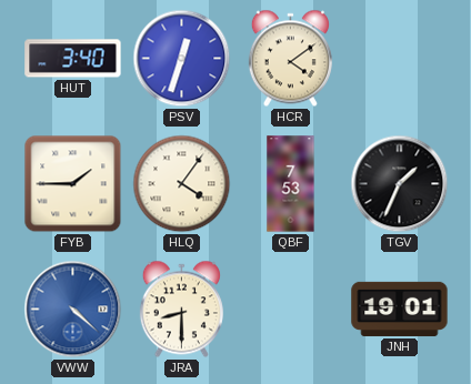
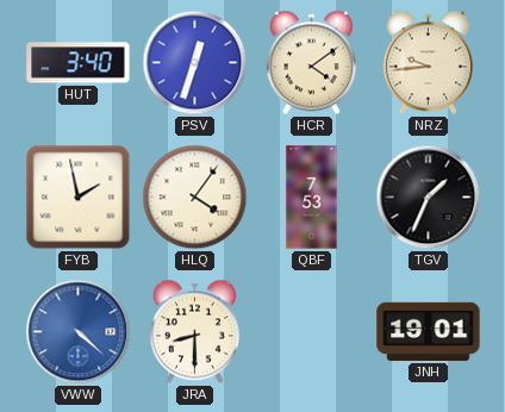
NRZ: none -> 9:44 (428, 63)
FYB: 1:45 -> 1:58 (79, 198)
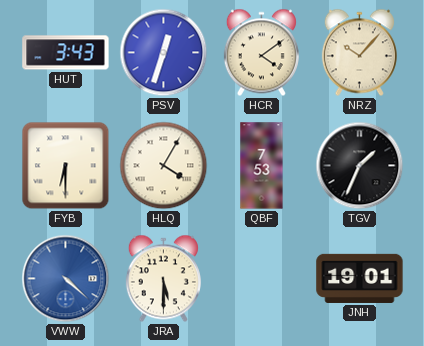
HUT: 3:40 -> 3:43 (66, 53)
NRZ: 9:44 -> 10:07 (359, 53)
FYB: 1:58 -> 6:30 (66, 166)
HLQ: 4:06 -> 4:05 (164, 166)
JRA: 8:30 -> 5:30 (163, 279)
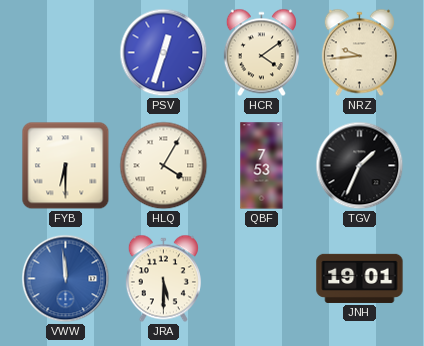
HUT: 3:43 -> none (66, 53)
NRZ: 10:07 -> 9:44 (359, 53)
VWW: 4:22 -> 11:59 (66, 279)
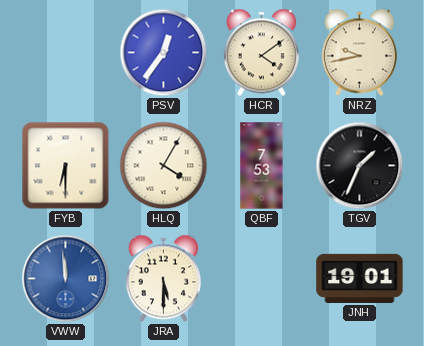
PSV: 12:33 -> 12:36 (164, 53)
NRZ: 9:44 -> 9:43 (359, 53)
